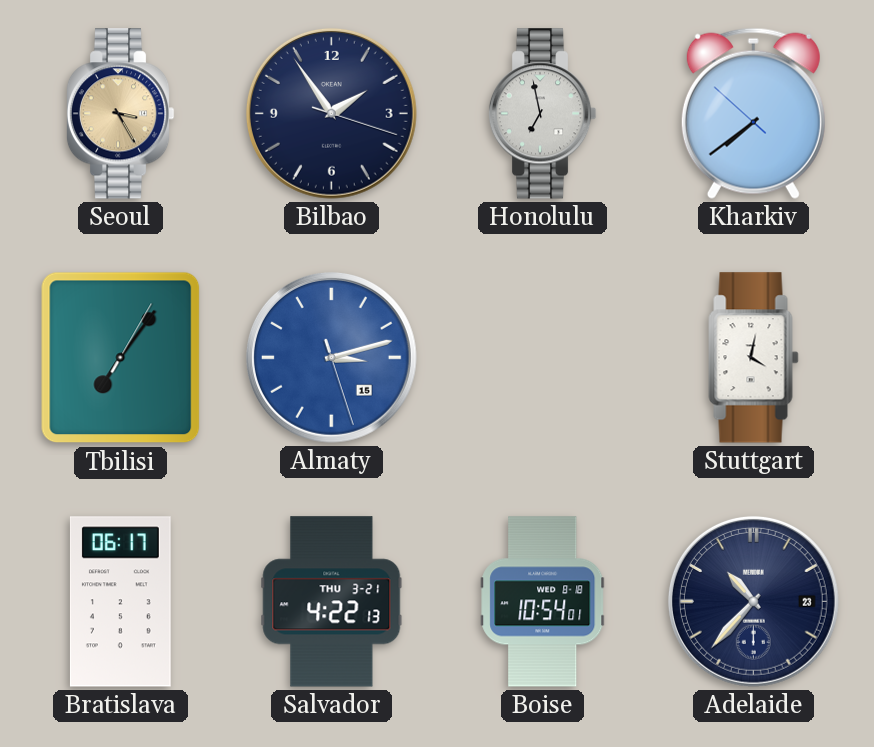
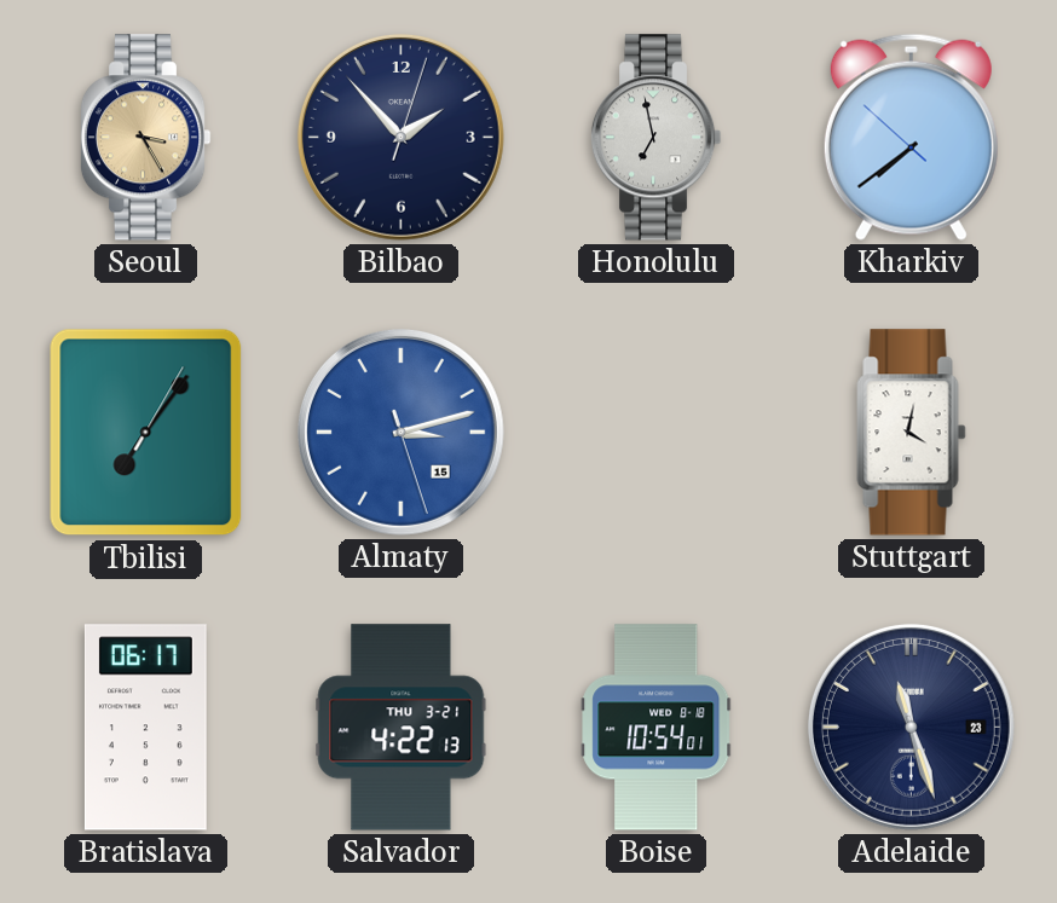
Bilbao: 1:54 -> 1:53 (400, 137)
Adelaide: 10:37 -> 11:27 (911, 727)
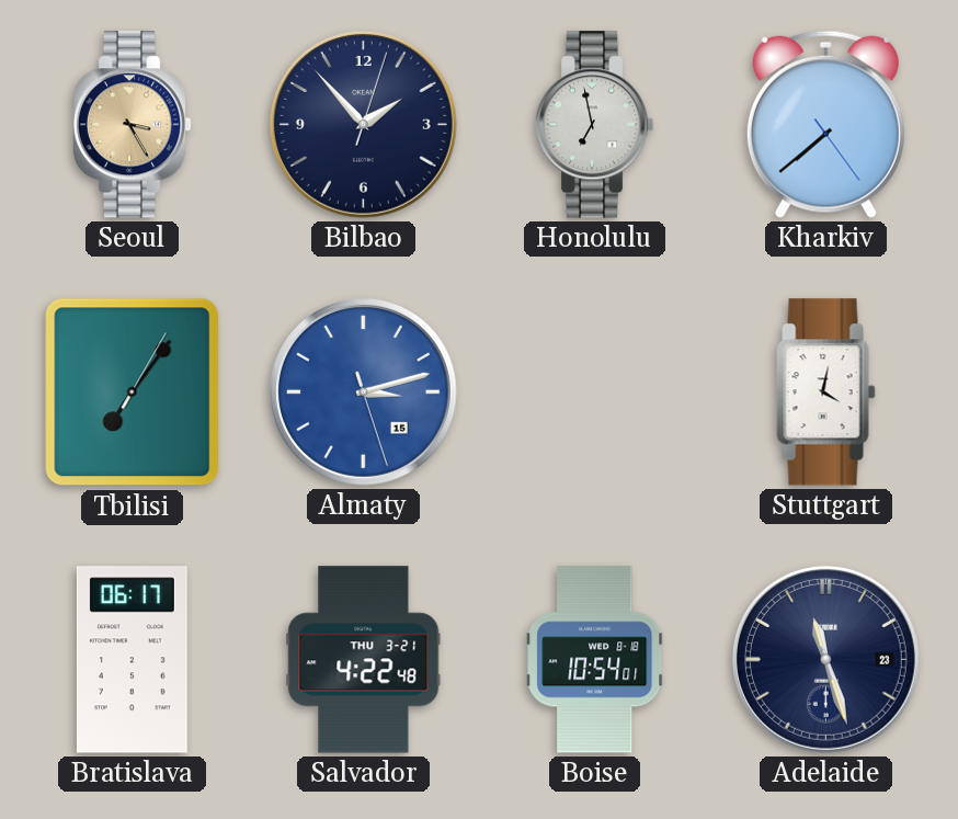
Kharkiv: 7:38:52 -> 7:38:24 (825, 124)
Salvador: 4:22:13 -> 4:22:48 (364, 660)
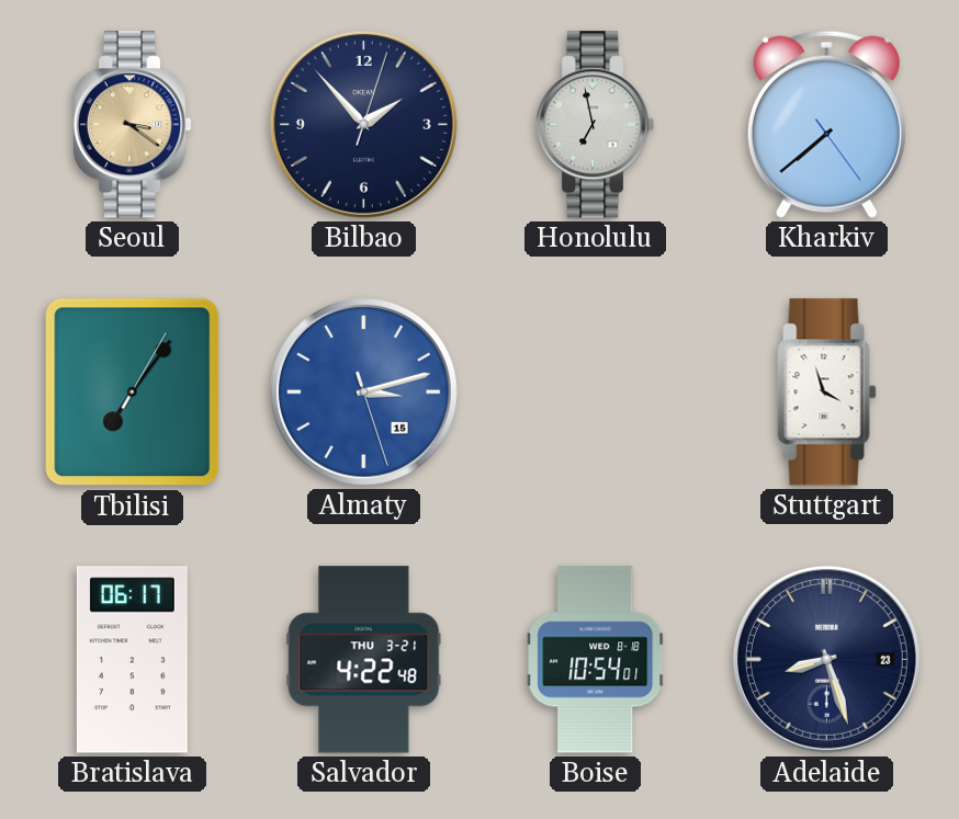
Seoul: 3:25 -> 3:21 (132, 125)
Stuttgart: 4:02 -> 3:57 (827, 393)
Adelaide: 11:27 -> 8:27 (826, 659)
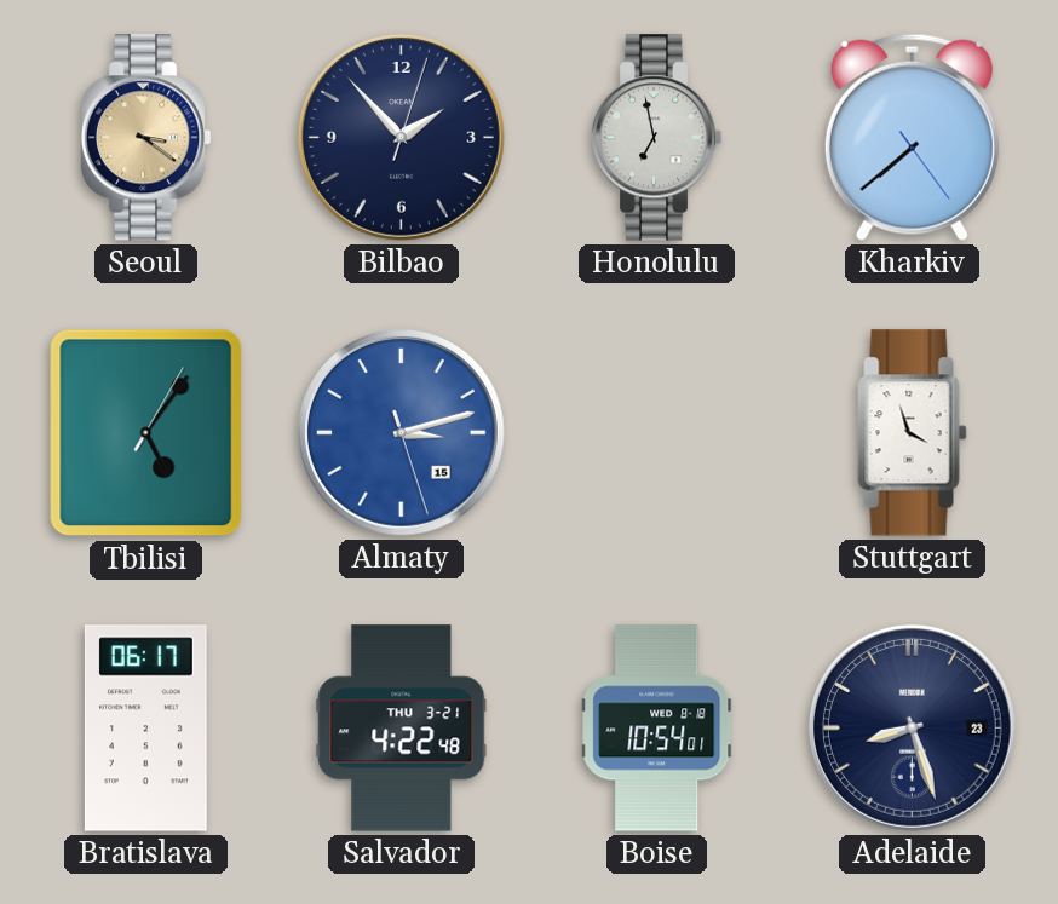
Tbilisi: 7:06 -> 5:06 (146, 433)
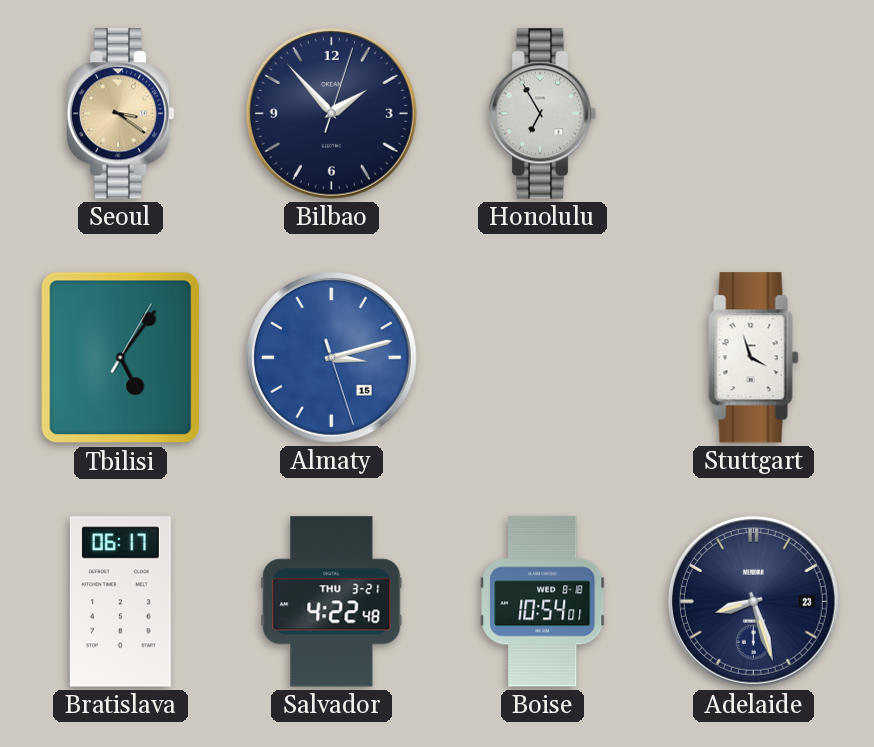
Honolulu: 6:58 -> 6:55 (542, 114)
Kharkiv: 7:38 -> none (912, 137)
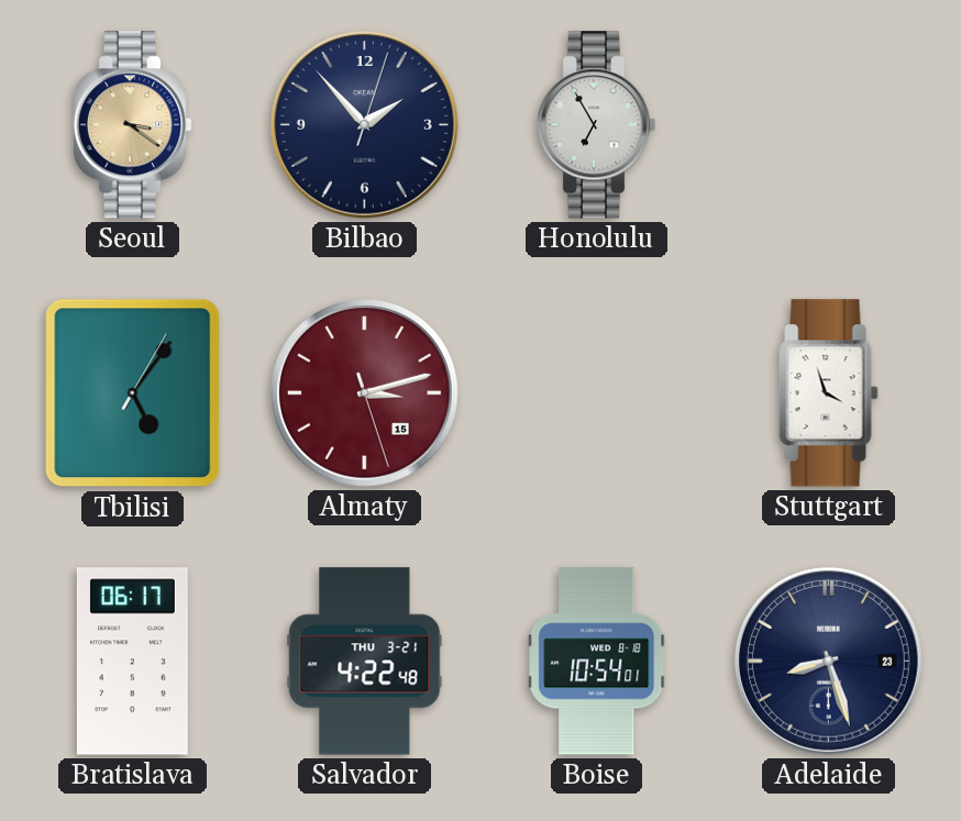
Almaty dial: blue -> burgundy (364, 392)
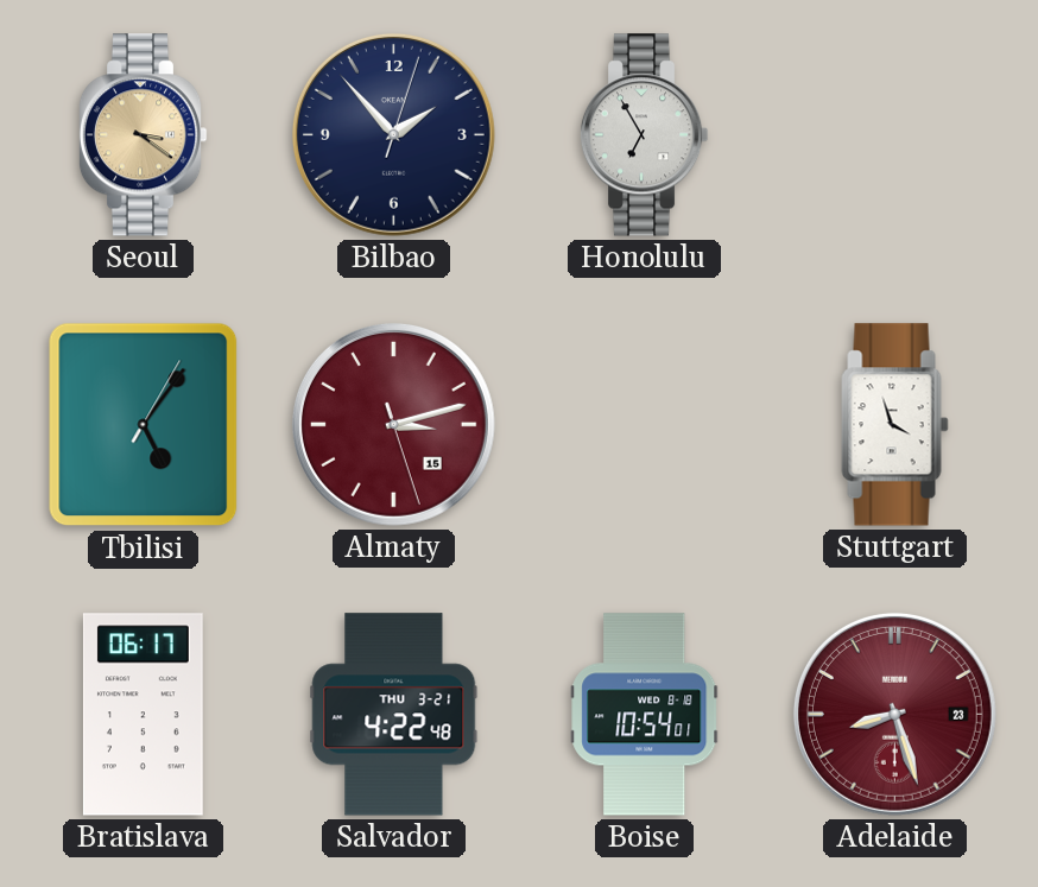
Adelaide dial: navy -> burgundy (894, 714)
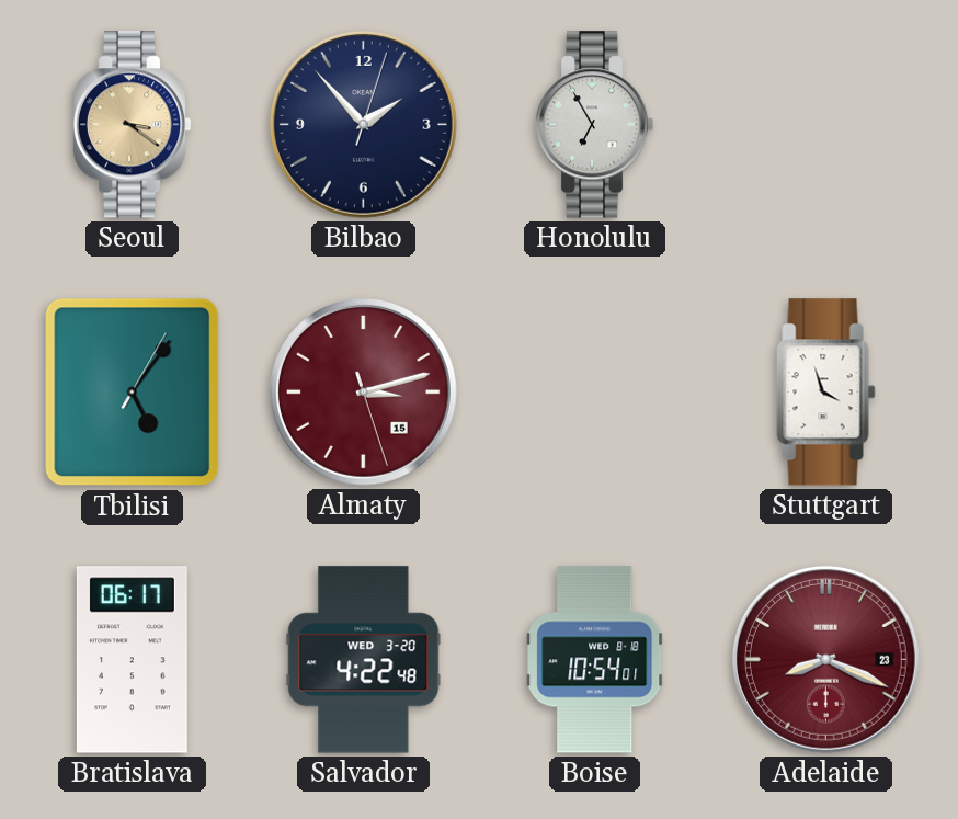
Salvador date: THU 3-21 -> WED 3-20 (364, 660)
Adelaide: 8:27 -> 8:19 (825, 659)
